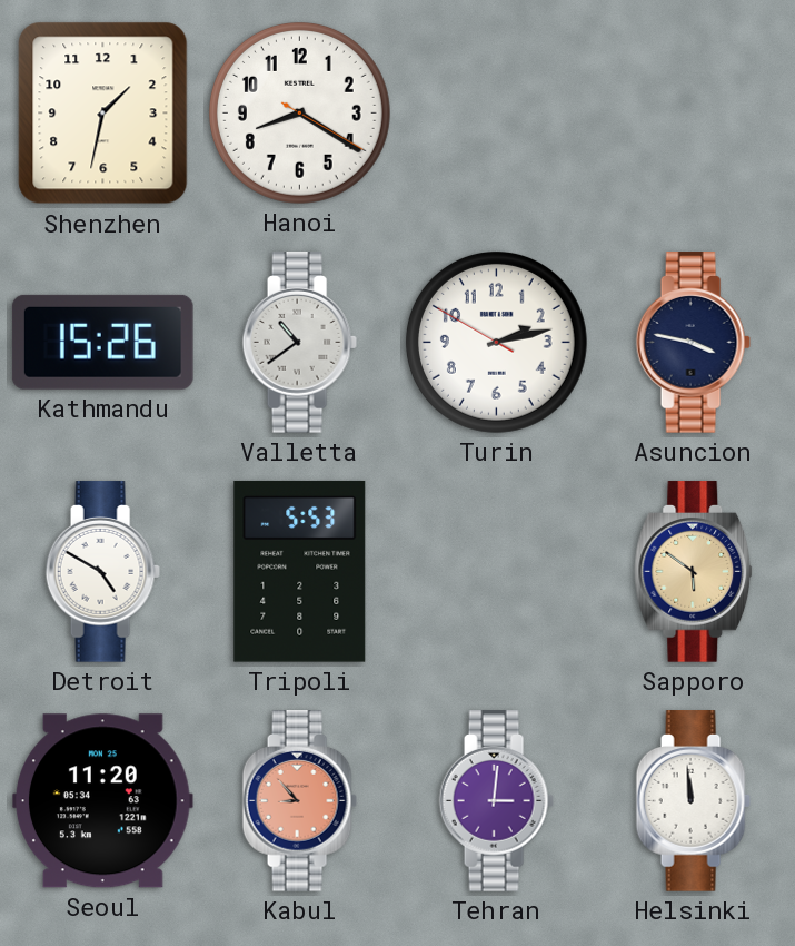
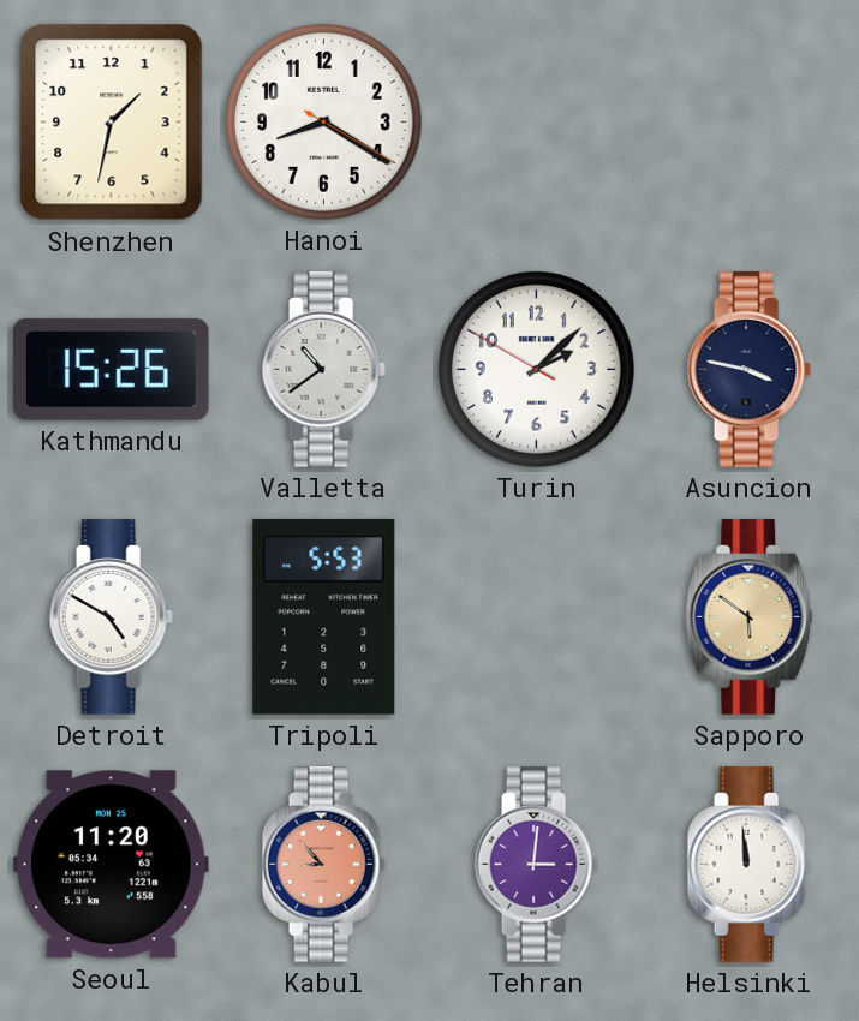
Turin: 2:12 -> 2:07 (536, 369)
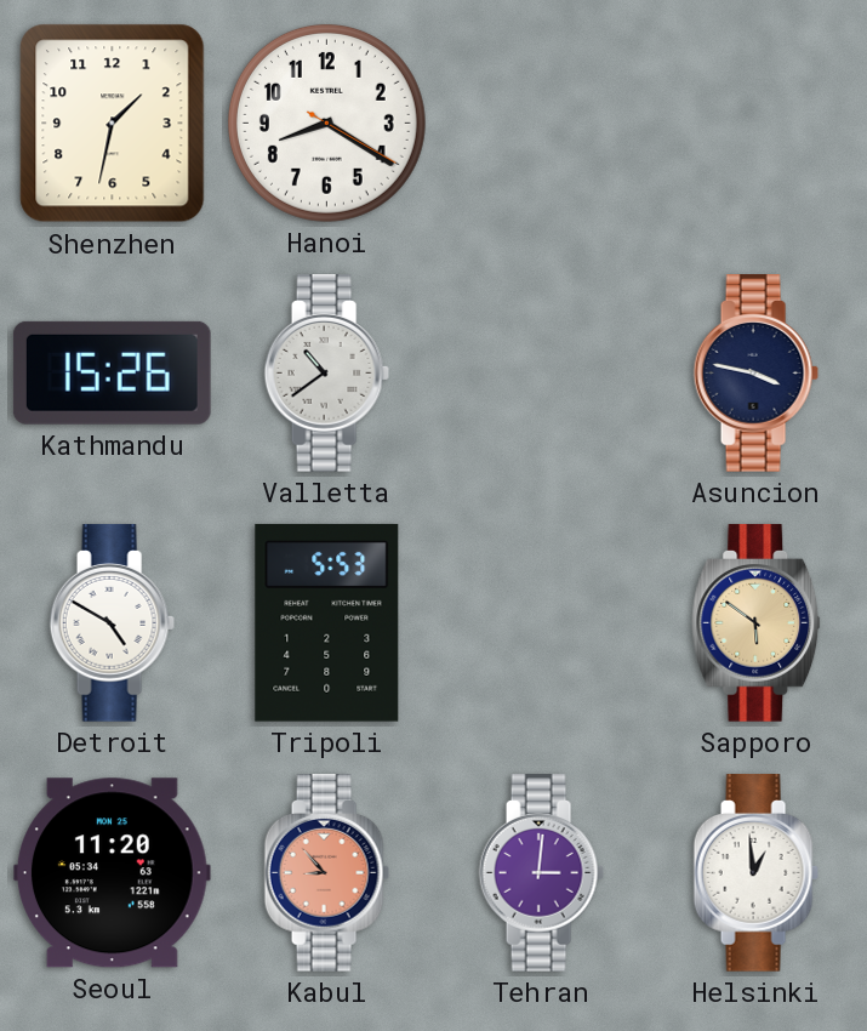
Turin: 2:07 -> none (536, 369)
Helsinki: 11:59 -> 12:59 (755, 873)
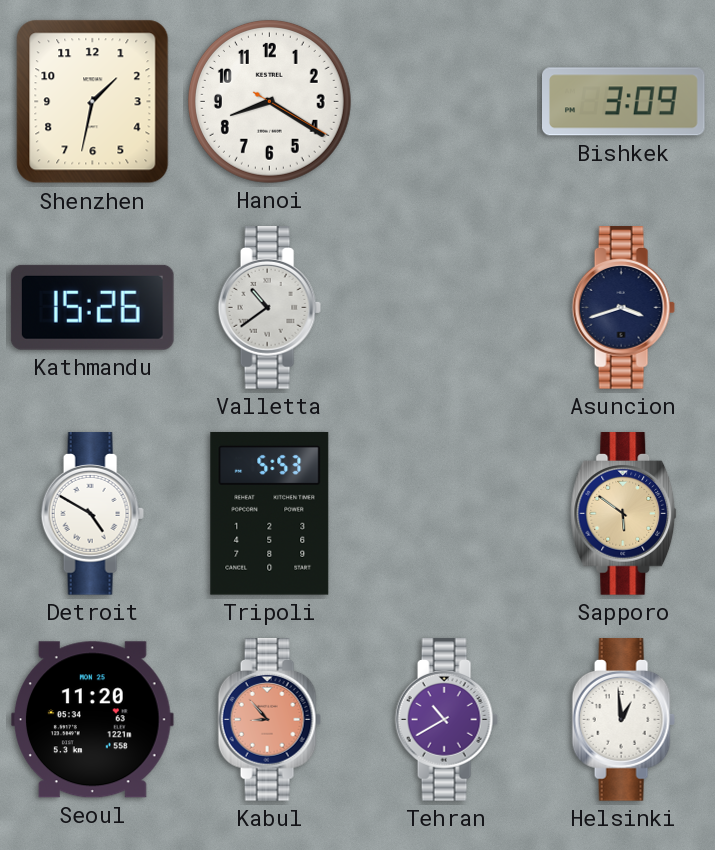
Bishkek: none -> 3:09 (624, 102)
Asuncion: 3:47 -> 3:42 (623, 308)
Tehran: 3:01 -> 10:40 (446, 720)
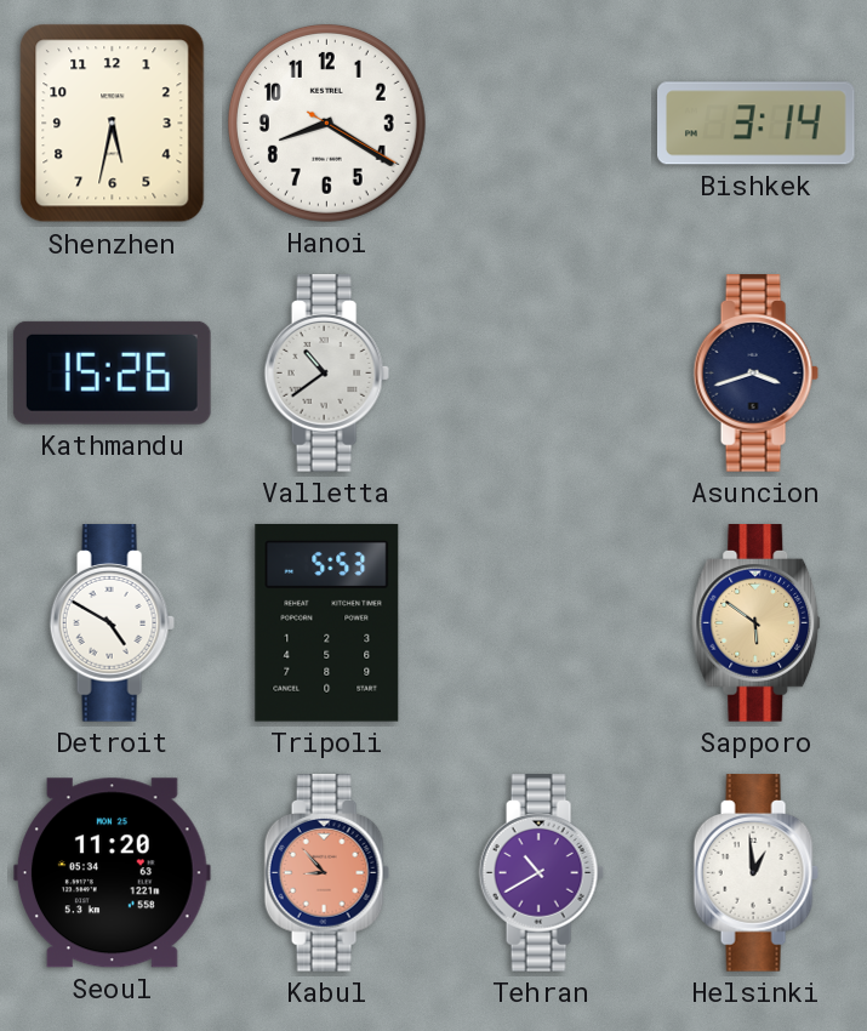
Shenzhen: 1:32 -> 5:32 (113, 124)
Bishkek: 3:09 -> 3:14 (757, 124)
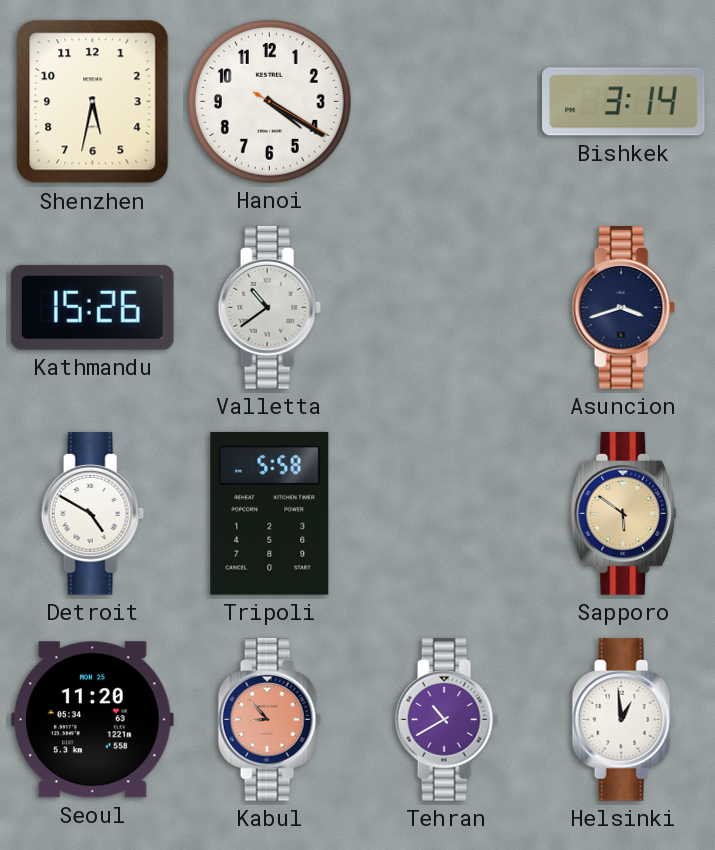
Hanoi: 8:20 -> 4:20 (269, 101)
Tripoli: 5:53 -> 5:58 (270, 514)
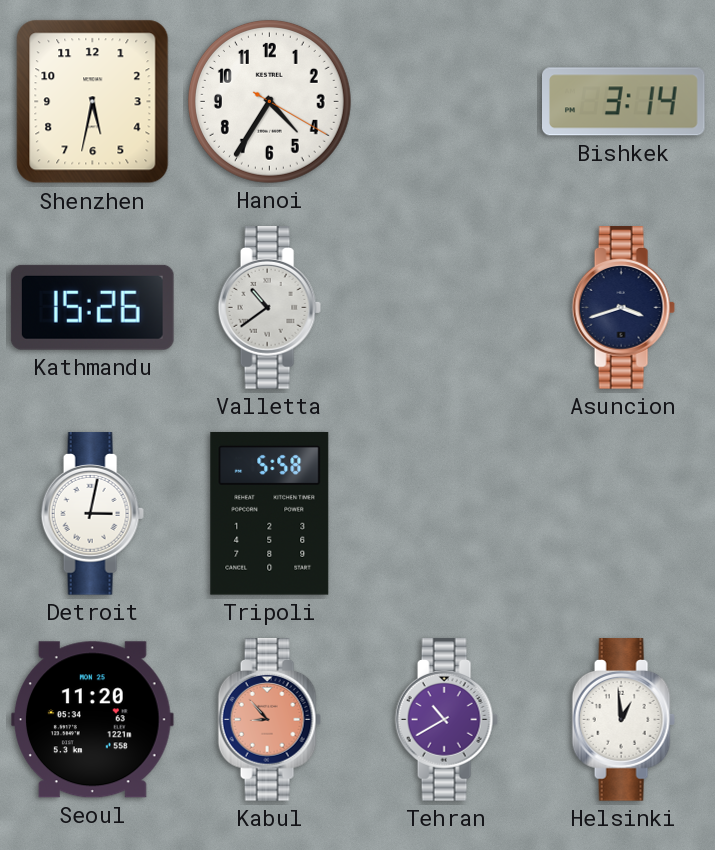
Hanoi: 4:20 -> 4:35 (269, 101)
Detroit: 4:50 -> 3:02 (92, 514)
Sapporo: 5:51 -> none (624, 514)
